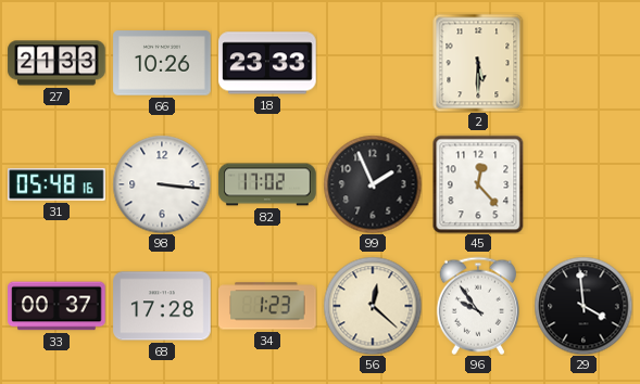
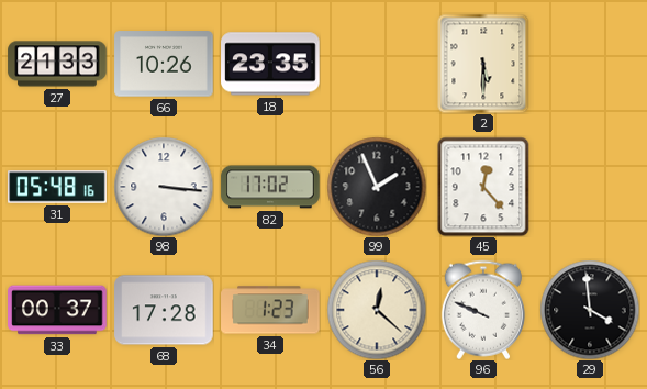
18: 23:33 -> 23:35 (270, 64)
96: 9:54 -> 9:49 (483, 310)
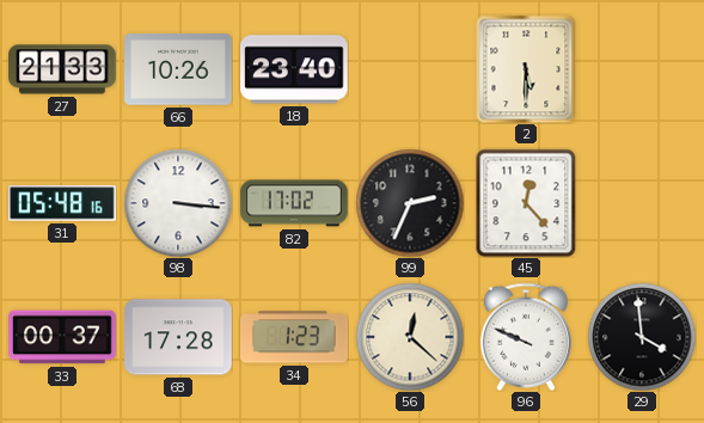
18: 23:35 -> 23:40 (294, 69)
99: 1:56 -> 2:34 (410, 203)
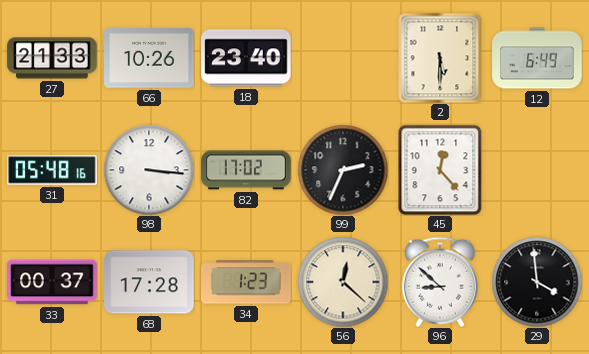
12: none -> 6:49 (537, 58)
96: 9:49 -> 8:52 (440, 282)
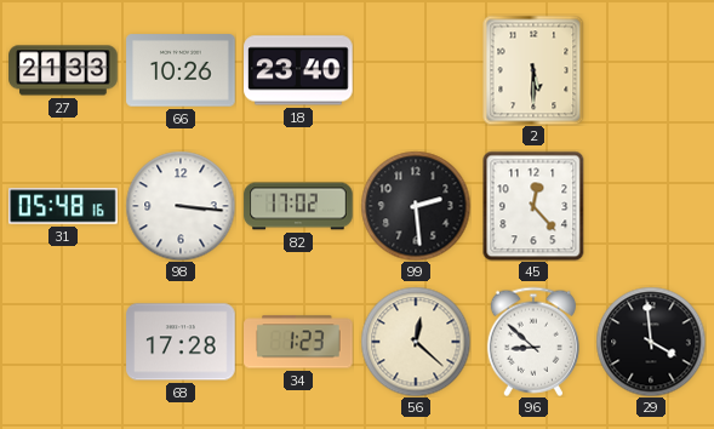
12: 6:49 -> none (537, 58)
99: 2:34 -> 2:29 (416, 206)
33: 00:37 -> none (52, 282)
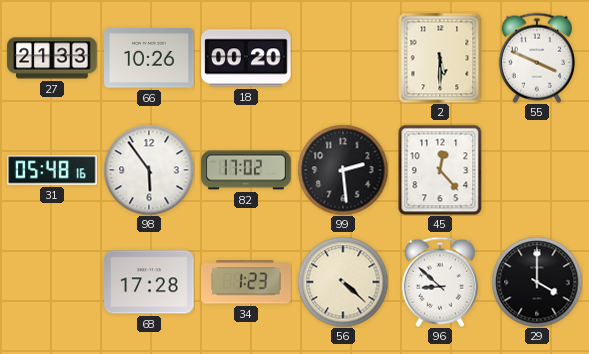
18: 23:40 -> 00:20 (246, 58)
55: none -> 3:49 (537, 58)
98: 3:16 -> 5:54 (149, 170)
56: 12:22 -> 4:22 (343, 282)
29: 3:59 -> 4:00 (537, 282)
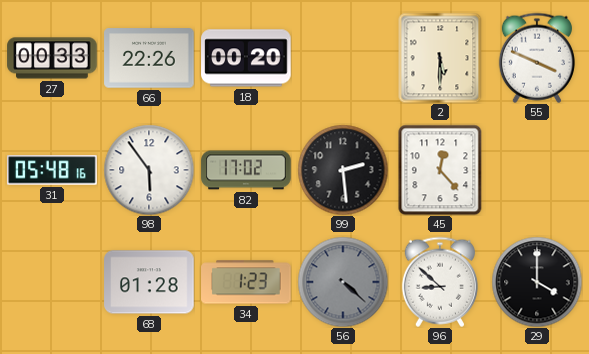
27: 21:33 -> 00:33 (52, 58)
66: 10:26 -> 22:26 (149, 58)
68: 17:28 -> 01:28 (149, 282)
56 dial: cream -> grey (343, 282)
